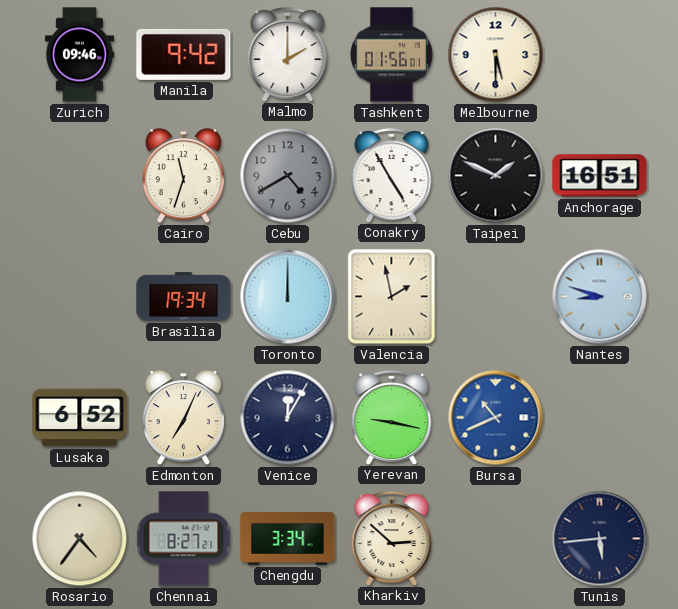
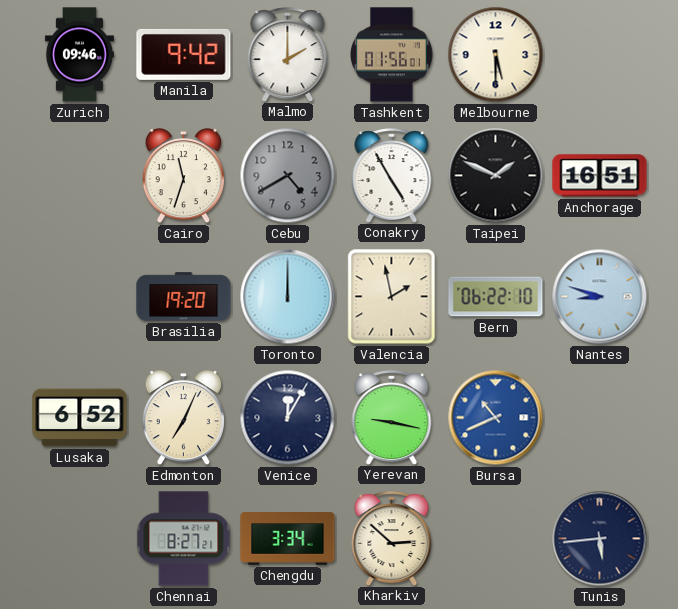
Brasilia: 19:34 -> 19:20 (184, 297)
Bern: none -> 06:22 (496, 297)
Rosario: 4:36 -> none (80, 539)
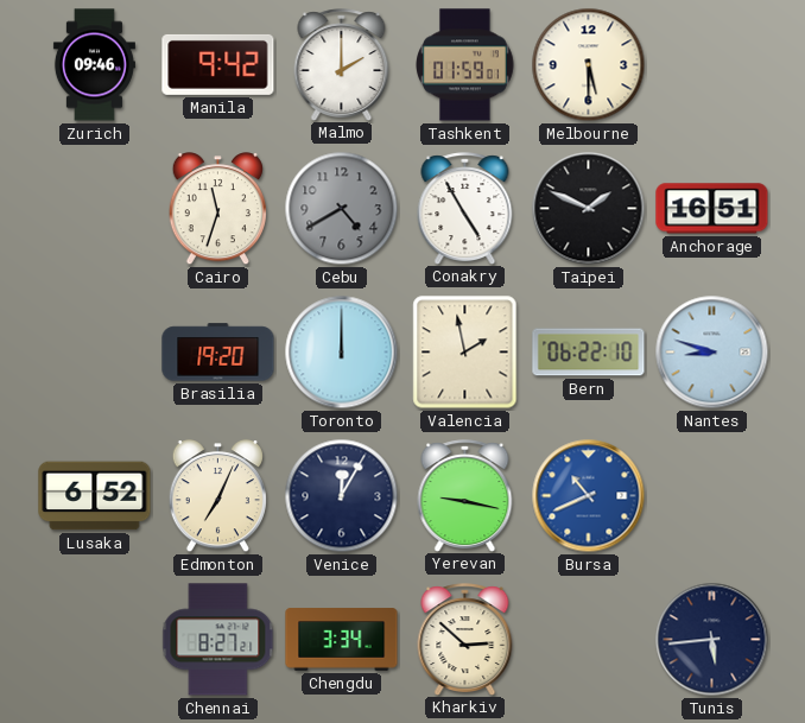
Tashkent: 01:56 -> 01:59 (465, 65)
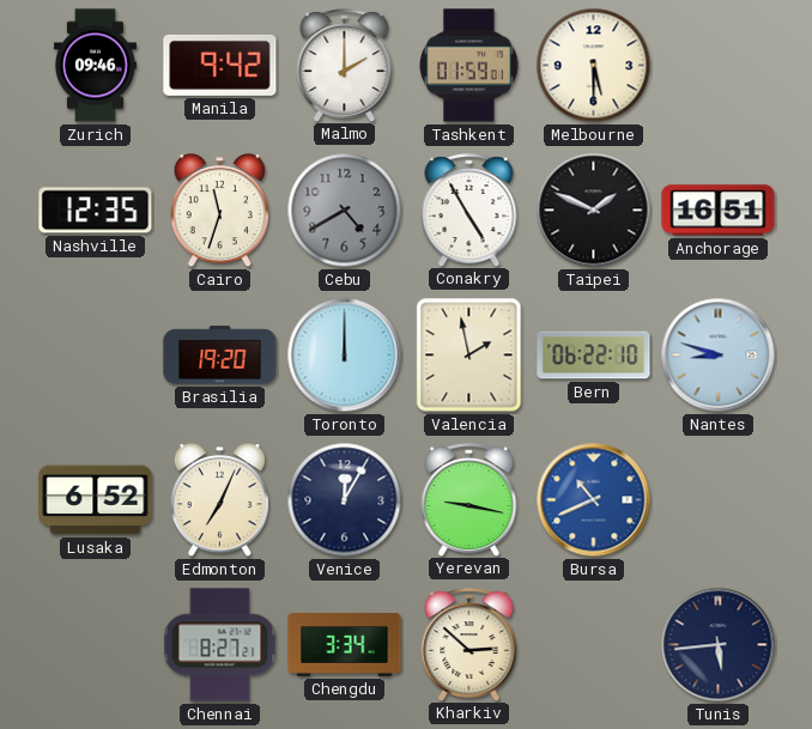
Nashville: none -> 12:35 (96, 211)
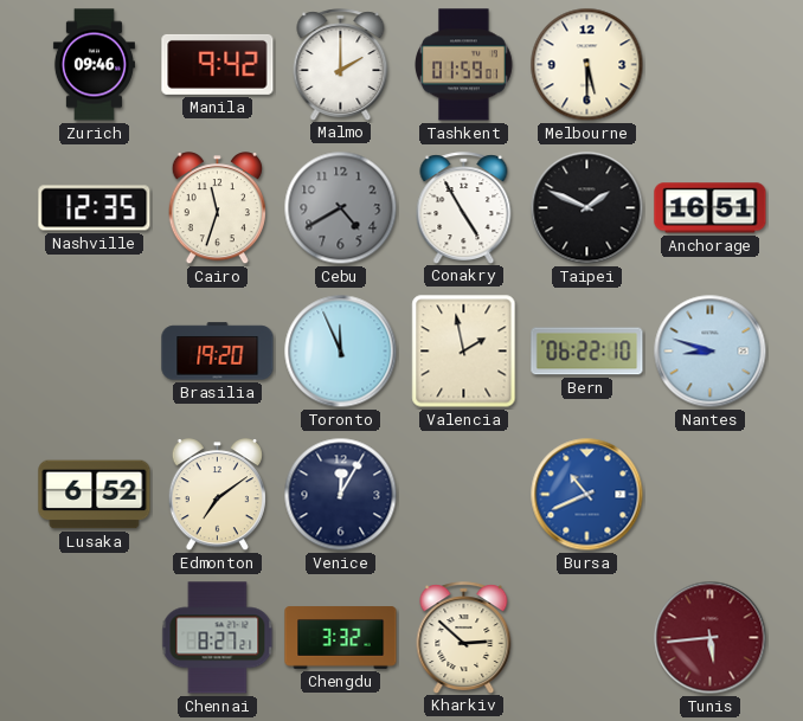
Toronto: 12:00 -> 11:56 (341, 352)
Edmonton: 7:04 -> 7:09 (217, 495)
Yerevan: 9:17 -> none (469, 499)
Chengdu: 3:34 -> 3:32 (341, 638)
Tunis dial: navy -> burgundy (711, 638)
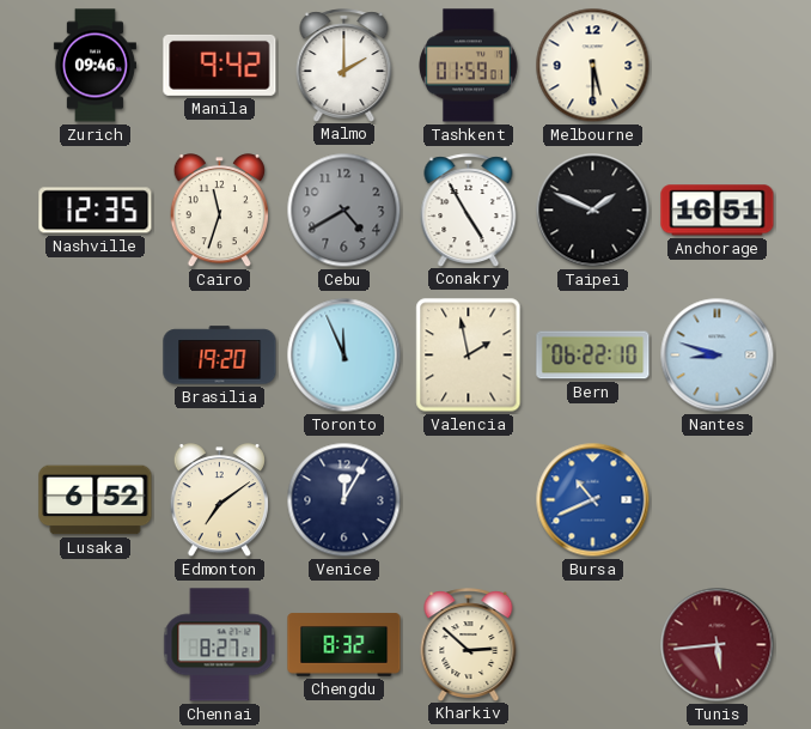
Chengdu: 3:32 -> 8:32 (344, 645)
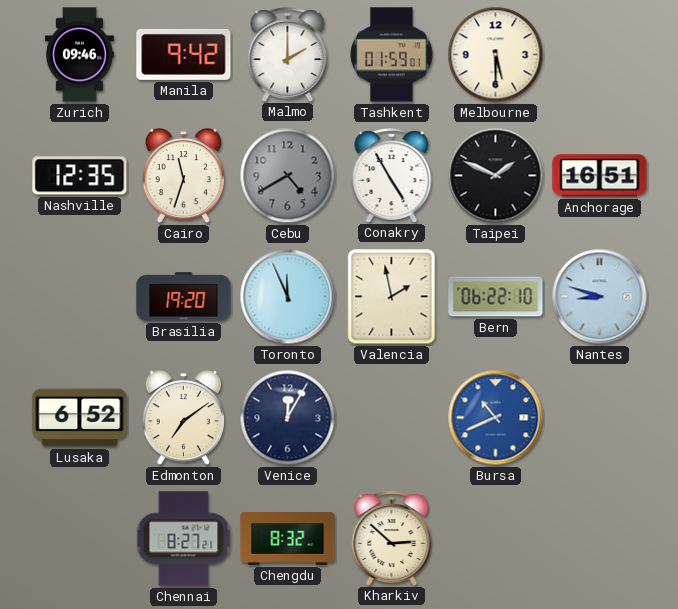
Tunis: 5:44 -> none (718, 645)
